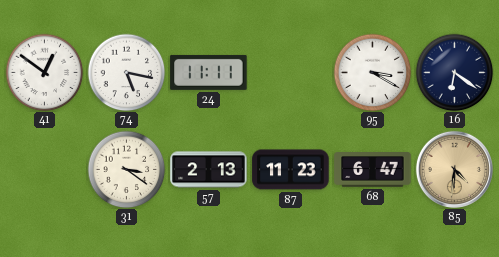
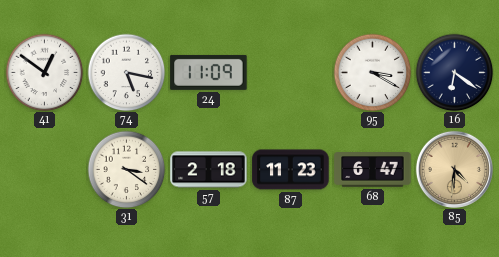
24: 11:11 -> 11:09 (209, 72)
57: 2:13 -> 2:18 (209, 170)
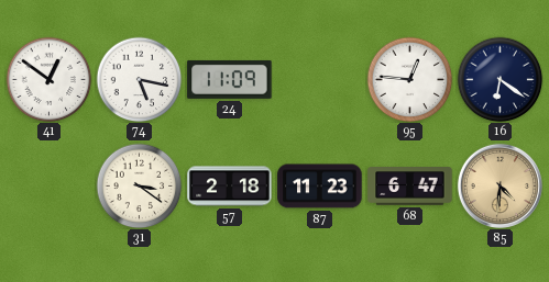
95: 3:20 -> 12:46 (409, 79)
